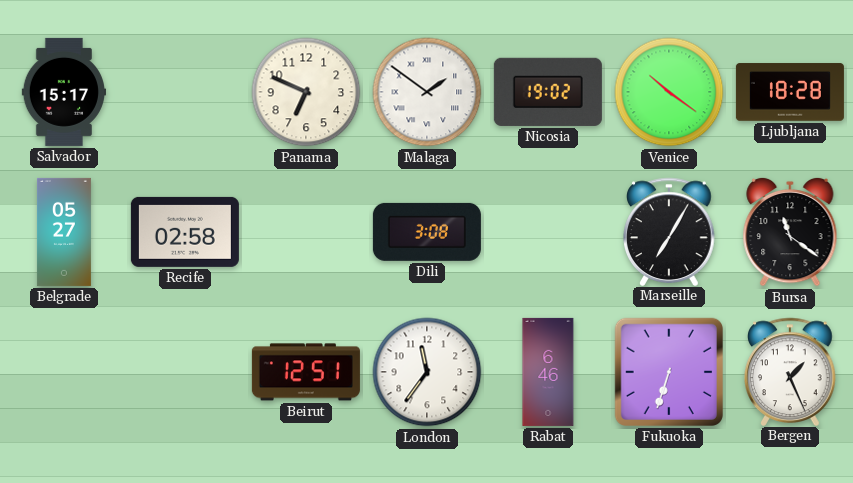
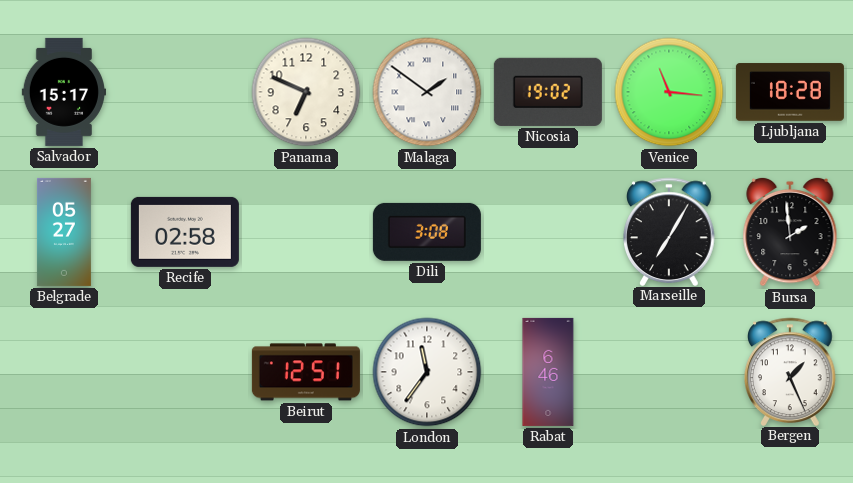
Venice: 10:21 -> 11:16 (669, 92)
Bursa: 11:21 -> 1:59 (790, 232)
Fukuoka: 6:33 -> none (669, 372)
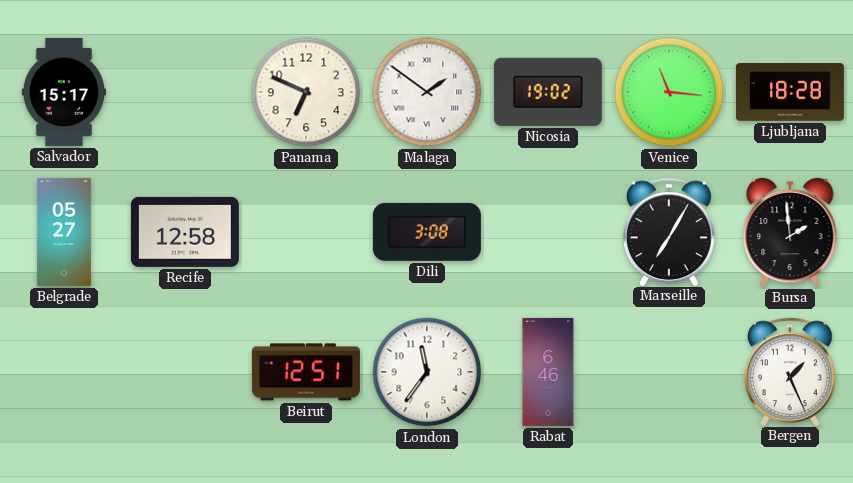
Recife: 02:58 -> 12:58 (185, 232)
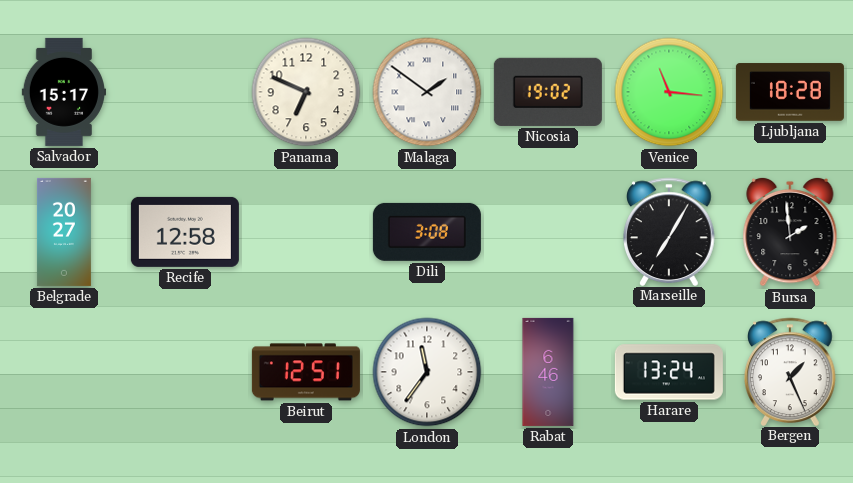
Belgrade: 05:27 -> 20:27 (64, 232)
Harare: none -> 13:24 (669, 372)
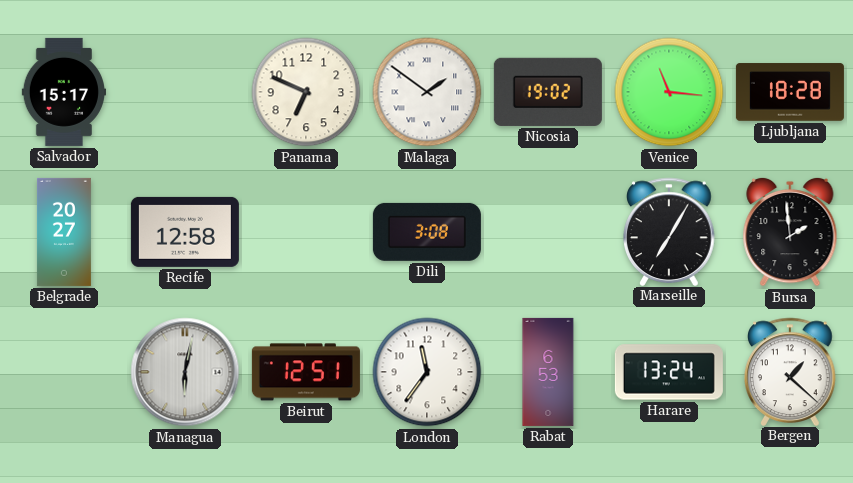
Managua: none -> 6:02 (185, 372)
Rabat: 6:46 -> 6:53 (548, 372)
Bergen: 1:26 -> 1:22 (791, 371)
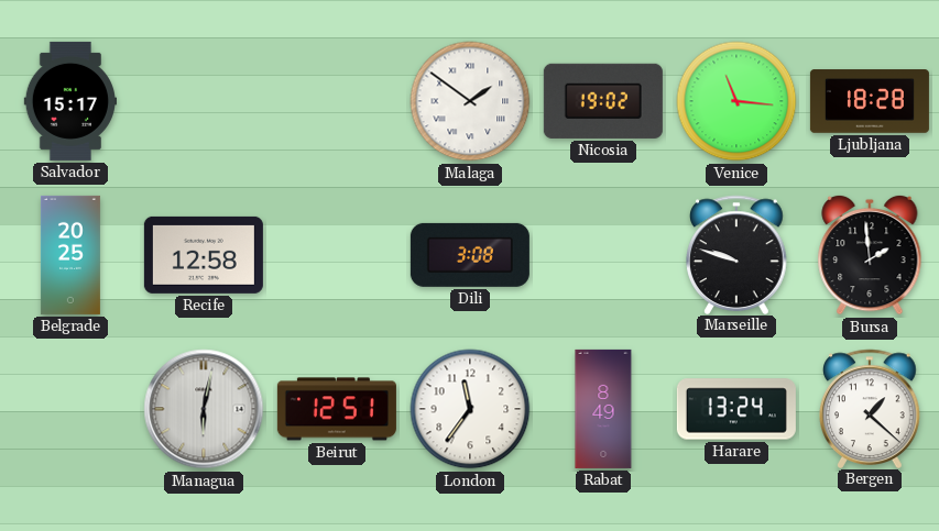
Panama: 6:49 -> none (306, 92)
Belgrade: 20:27 -> 20:25 (70, 255)
Marseille: 7:05 -> 9:48 (738, 254)
Rabat: 6:53 -> 8:49 (603, 409)
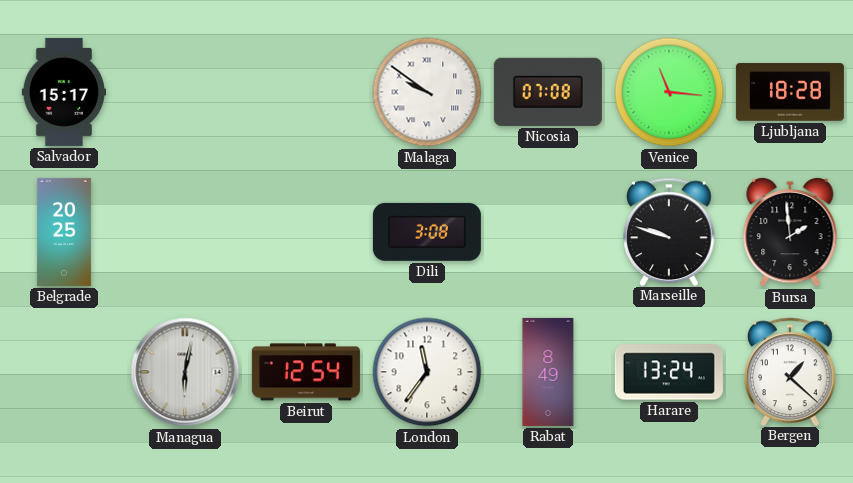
Malaga: 1:51 -> 9:51 (427, 92)
Nicosia: 19:02 -> 07:08 (548, 92)
Recife: 12:58 -> none (204, 255)
Beirut: 12:51 -> 12:54 (306, 372)
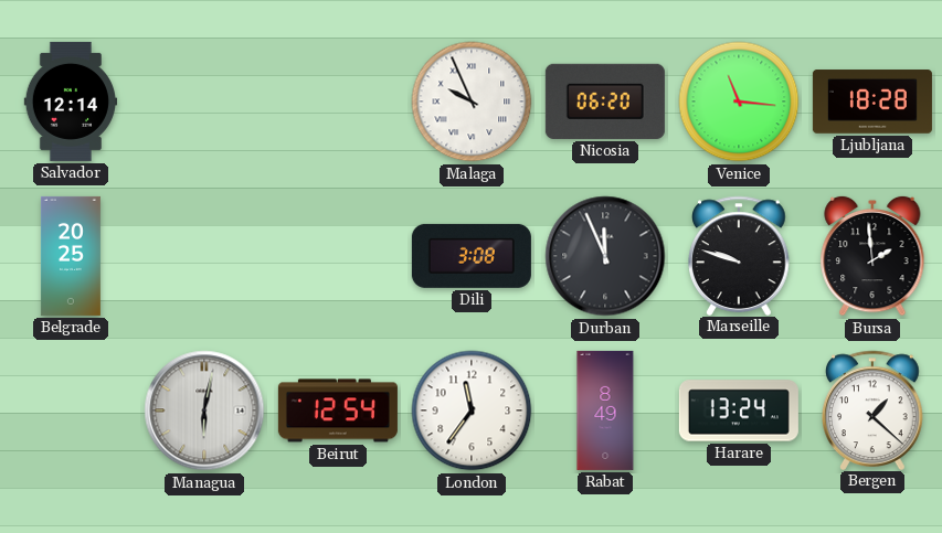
Salvador: 15:17 -> 12:14 (70, 102)
Malaga: 9:51 -> 9:56 (472, 102)
Nicosia: 07:08 -> 06:20 (605, 102)
Durban: none -> 11:56 (605, 256)
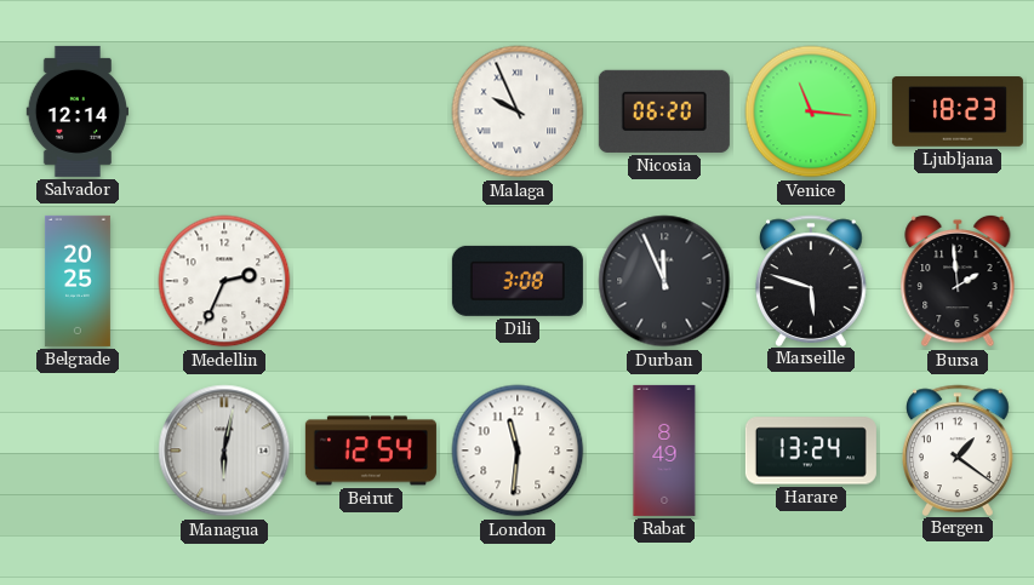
Ljubljana: 18:28 -> 18:23 (958, 111)
Medellin: none -> 2:34 (224, 281)
Marseille: 9:48 -> 5:48 (812, 280)
London: 11:36 -> 11:31 (518, 451)
Bergen: 1:22 -> 1:21 (959, 449)
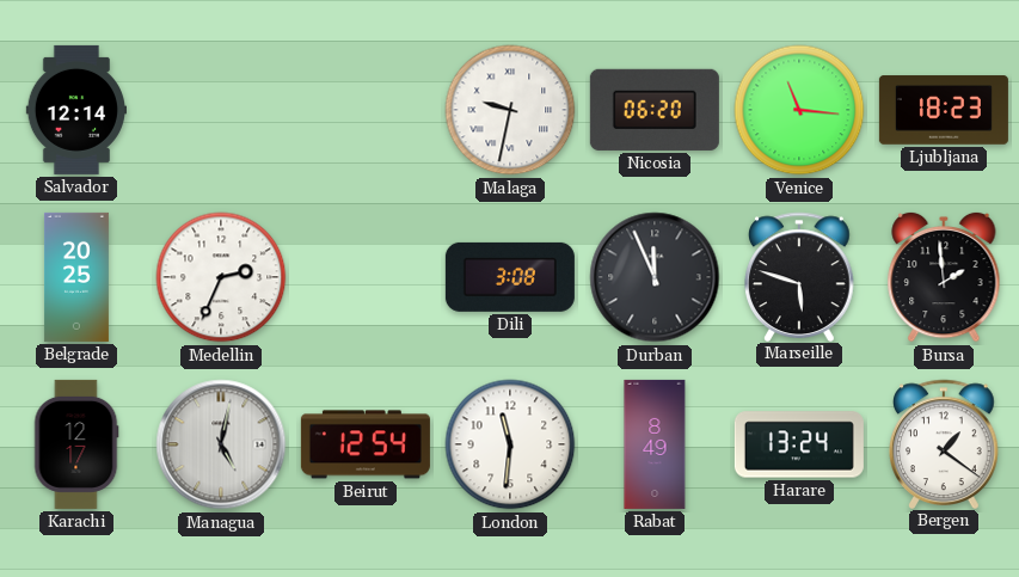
Malaga: 9:56 -> 9:32 (510, 110)
Karachi: none -> 12:17 (76, 444)
Managua: 6:02 -> 5:02 (221, 444)
